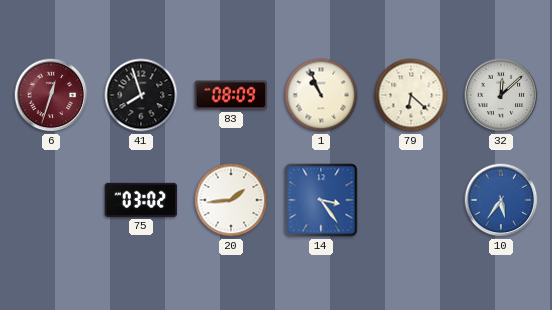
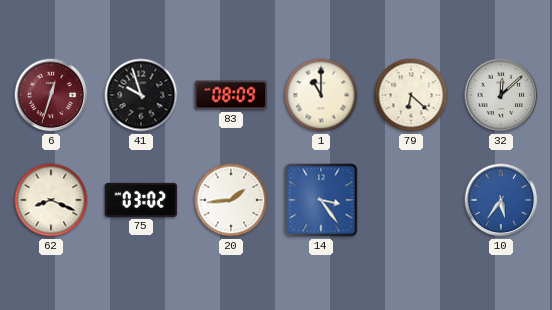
41: 7:57 -> 9:57 (141, 95)
1: 10:56 -> 11:00 (321, 95)
62: none -> 8:19 (51, 200)
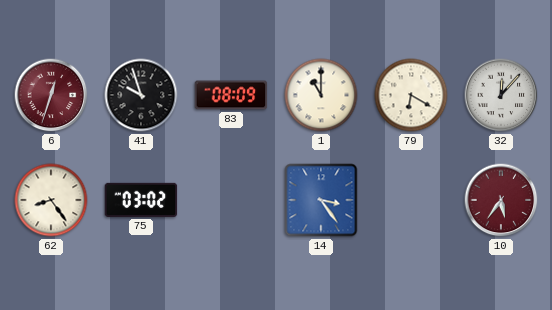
79: 6:22 -> 6:20 (411, 95)
32: 12:08 -> 12:07 (501, 95)
62: 8:19 -> 8:24 (51, 200)
20: 1:44 -> none (231, 200)
10 dial: blue -> burgundy (501, 200)
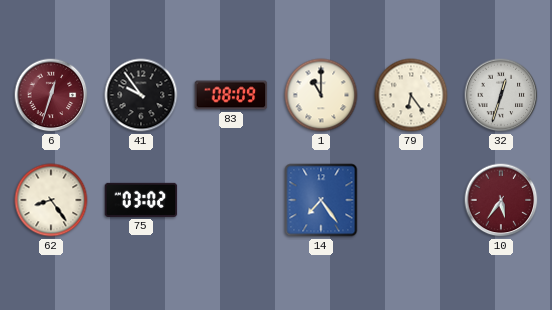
41: 9:57 -> 9:54 (141, 95)
79: 6:20 -> 6:24 (411, 95)
32: 12:07 -> 12:33 (501, 95)
14: 3:24 -> 7:24 (321, 200)
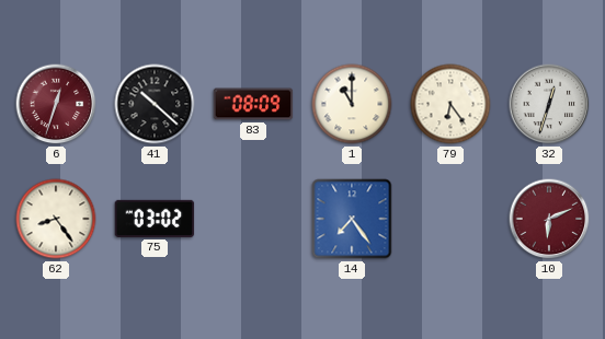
41: 9:54 -> 10:22 (155, 104)
10: 5:36 -> 6:11 (549, 219)
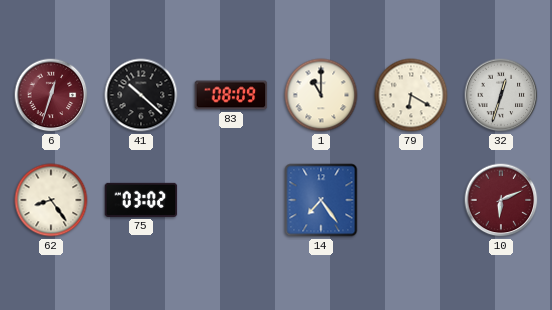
79: 6:24 -> 6:20 (411, 95)
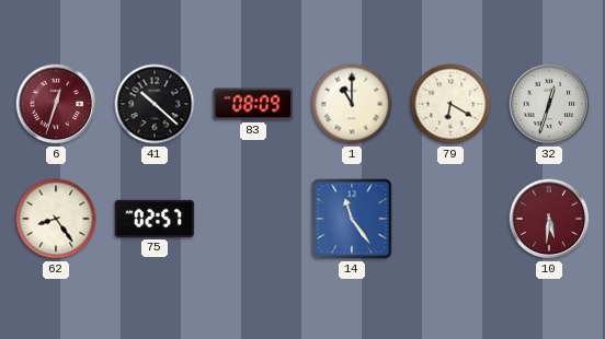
75: 03:02 -> 02:57 (155, 219)
14: 7:24 -> 11:24 (352, 219)
10: 6:11 -> 5:31 (549, 219)
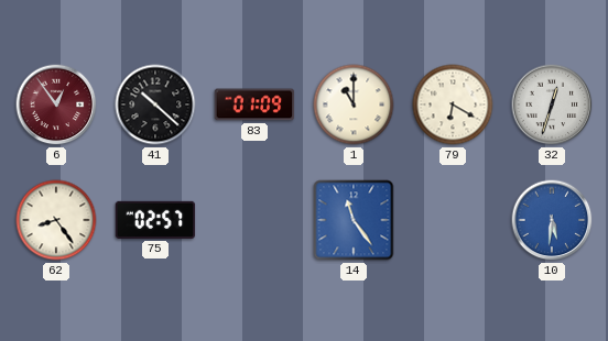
6: 12:33 -> 12:54 (56, 105)
83: 08:09 -> 01:09 (254, 105)
10 dial: burgundy -> blue (552, 220)
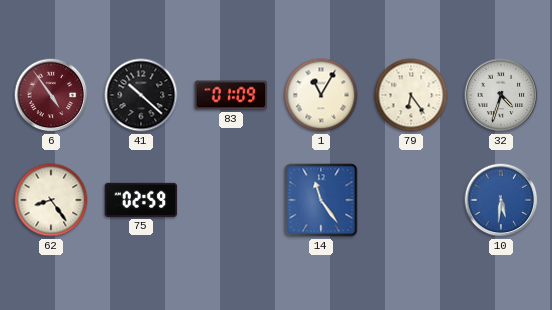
6: 12:54 -> 4:54 (51, 95)
1: 11:00 -> 11:05 (321, 95)
79: 6:20 -> 6:24 (411, 95)
32: 12:33 -> 4:33 (501, 95)
75: 02:57 -> 02:59 (141, 200)
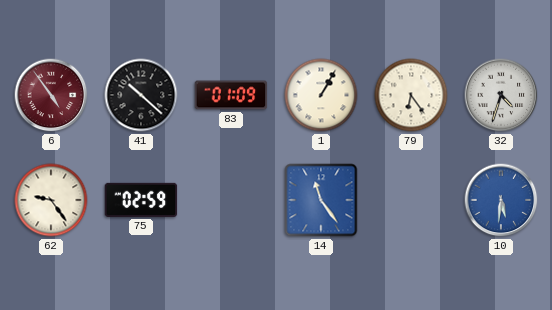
1: 11:05 -> 1:05 (321, 95)
62: 8:24 -> 9:24 (51, 200)
